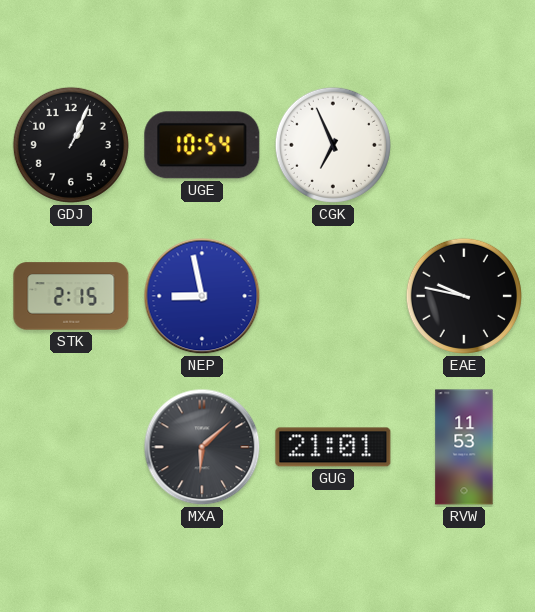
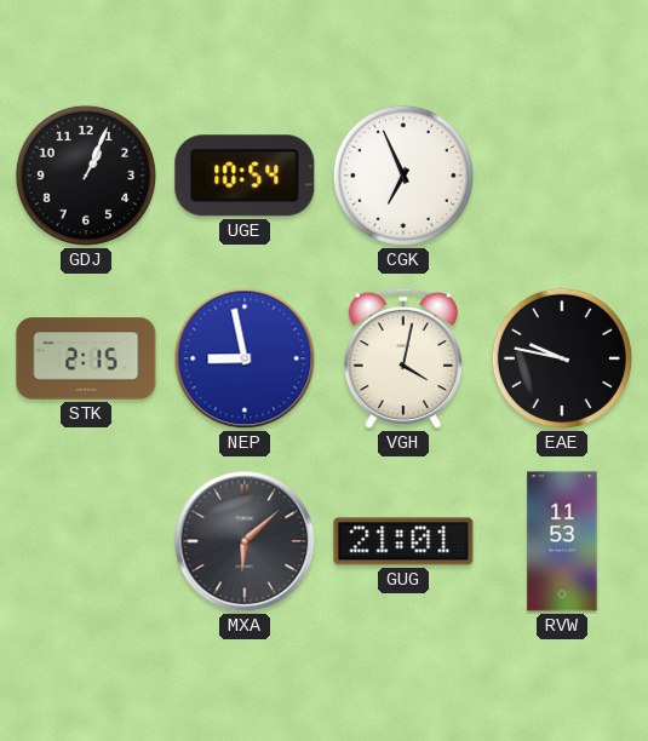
VGH: none -> 4:02 (402, 358)
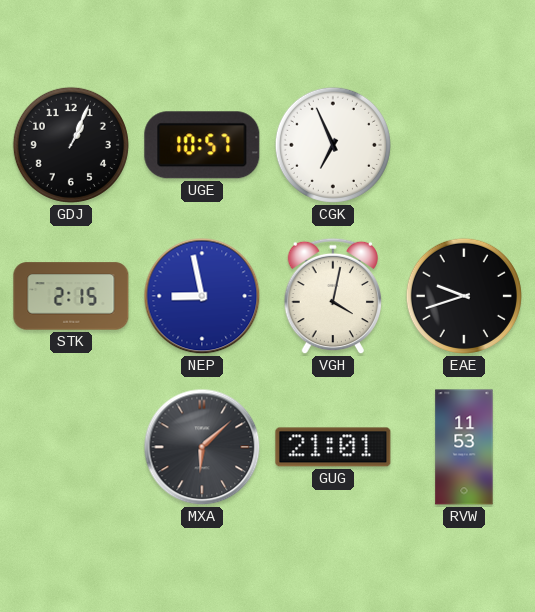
UGE: 10:54 -> 10:57 (202, 145)
EAE: 9:47 -> 9:42 (464, 296)
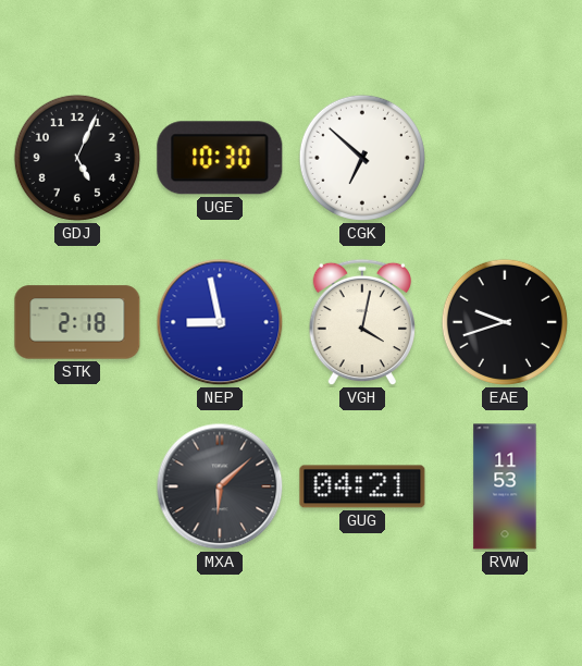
GDJ: 1:04 -> 5:04 (77, 158)
UGE: 10:57 -> 10:30 (220, 158)
CGK: 6:56 -> 6:52 (362, 158)
STK: 2:15 -> 2:18 (77, 322)
GUG: 21:01 -> 04:21 (362, 486)
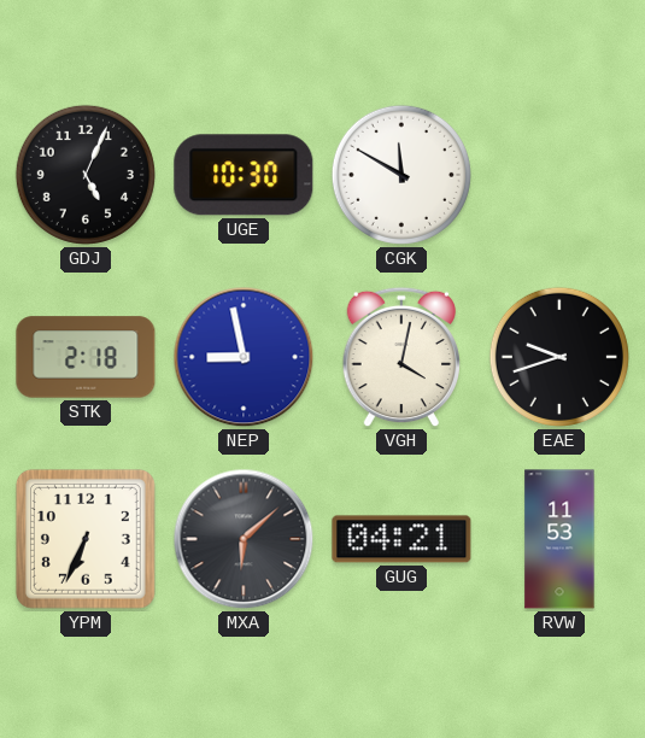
CGK: 6:52 -> 11:50 (401, 175)
YPM: none -> 6:34 (86, 539)
